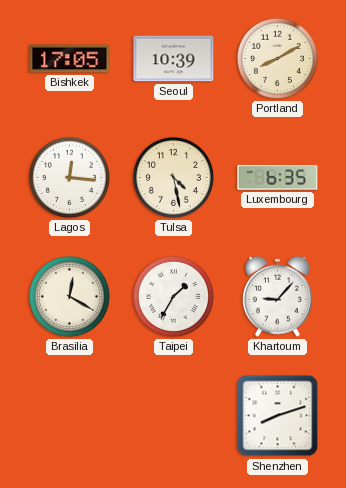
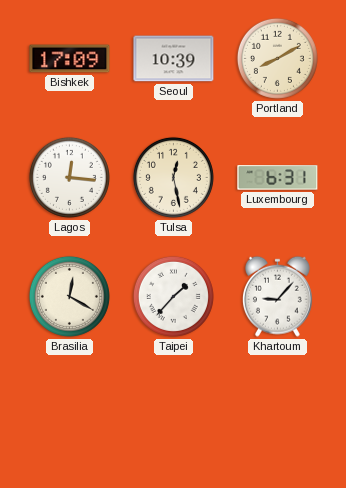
Bishkek: 17:05 -> 17:09 (70, 59)
Tulsa: 4:28 -> 12:28 (173, 177)
Luxembourg: 6:35 -> 6:31 (278, 178)
Taipei: 1:35 -> 1:37 (173, 296)
Shenzhen: 8:12 -> none (278, 416)
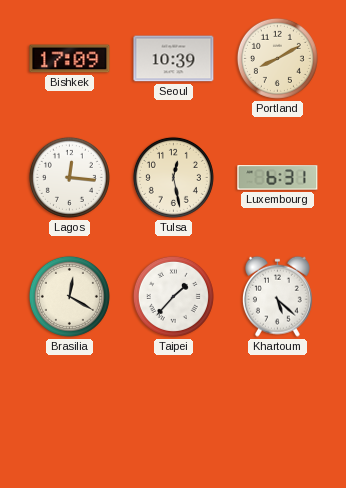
Khartoum: 9:07 -> 5:22 (277, 296)
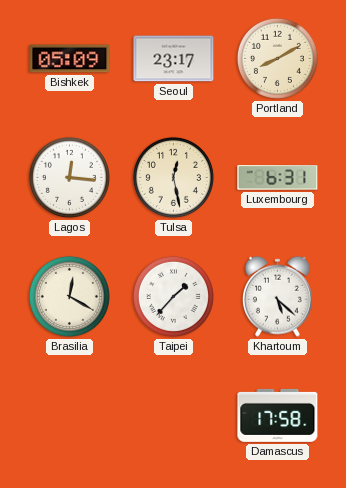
Bishkek: 17:09 -> 05:09 (70, 59)
Seoul: 10:39 -> 23:17 (174, 59)
Damascus: none -> 17:58 (278, 415)
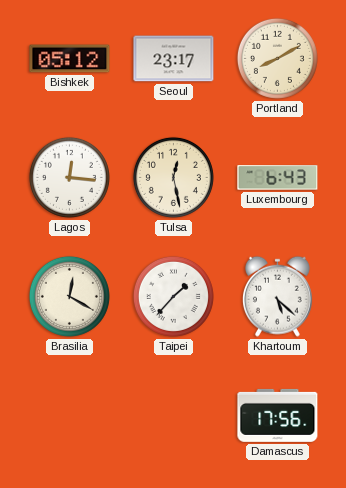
Bishkek: 05:09 -> 05:12 (70, 59)
Luxembourg: 6:31 -> 6:43 (278, 178)
Damascus: 17:58 -> 17:56 (278, 415)
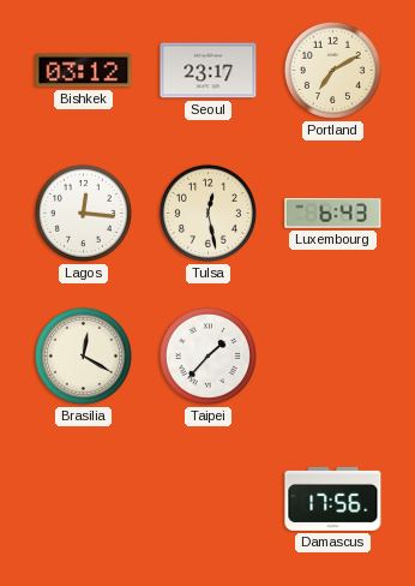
Bishkek: 05:12 -> 03:12 (84, 71)
Portland: 8:10 -> 7:10 (332, 70)
Khartoum: 5:22 -> none (277, 296)
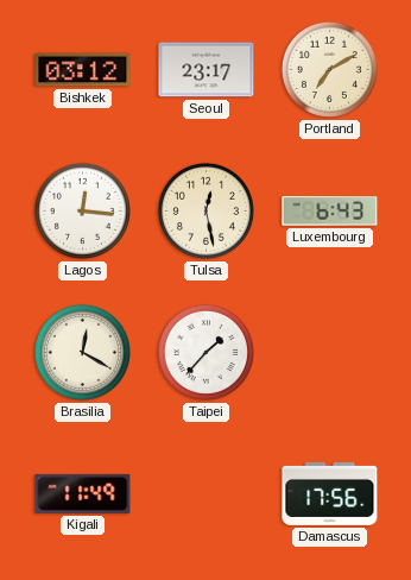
Kigali: none -> 11:49 (83, 493)
